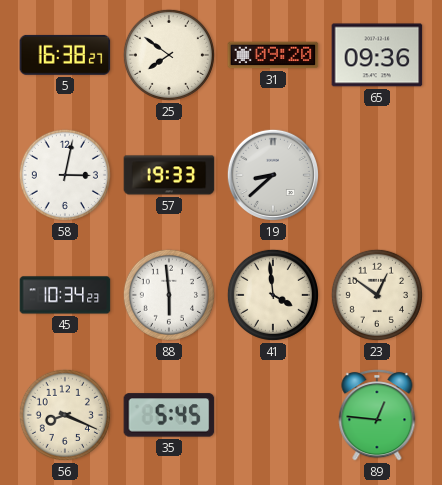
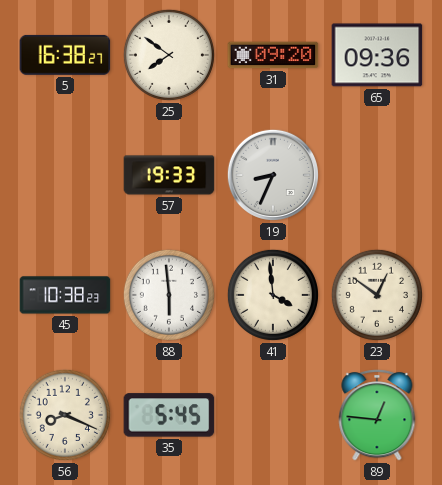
58: 3:02 -> none (65, 175)
19: 8:38 -> 8:34 (273, 175)
45: 10:34 -> 10:38 (65, 295)
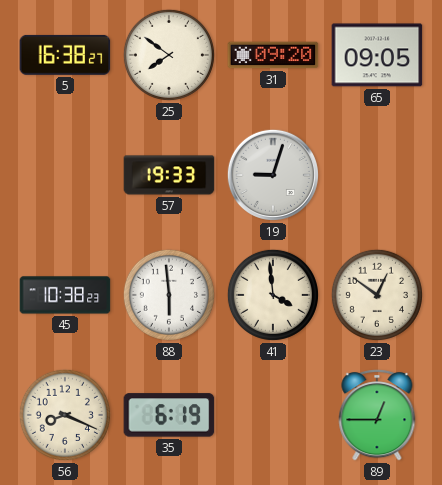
65: 09:36 -> 09:05 (377, 55)
19: 8:34 -> 9:03 (273, 175)
35: 5:45 -> 6:19 (169, 415)
89: 12:46 -> 12:45 (377, 415)
